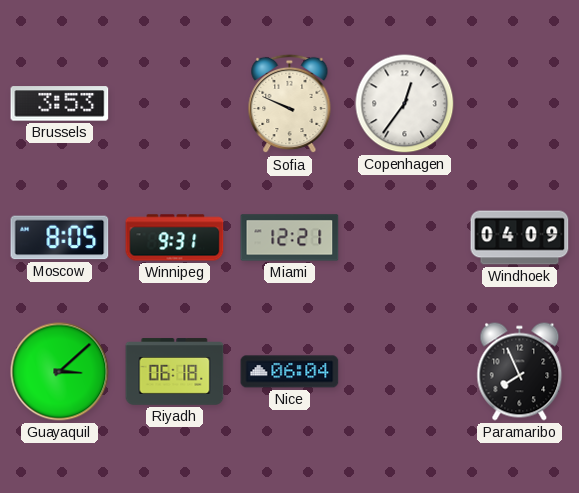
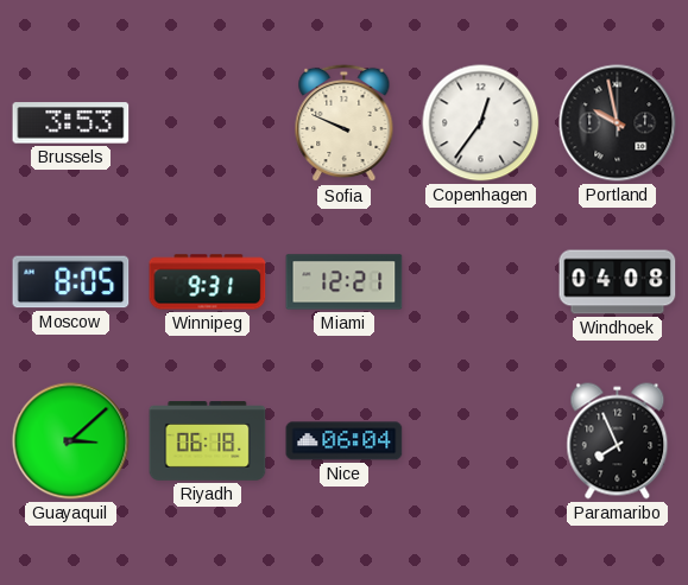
Portland: none -> 9:58 (618, 123)
Windhoek: 04:09 -> 04:08 (618, 282)
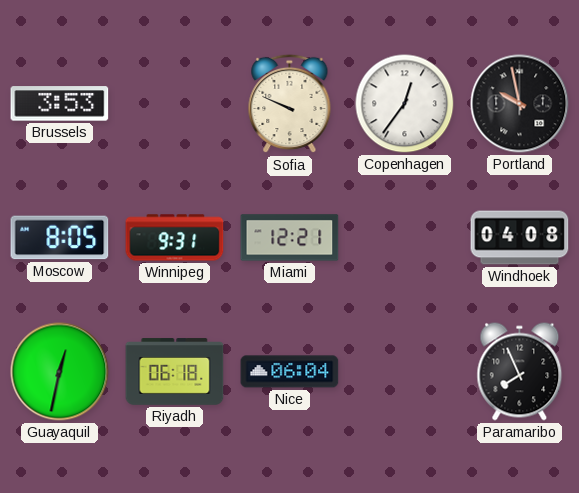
Guayaquil: 3:08 -> 12:32 (60, 372)
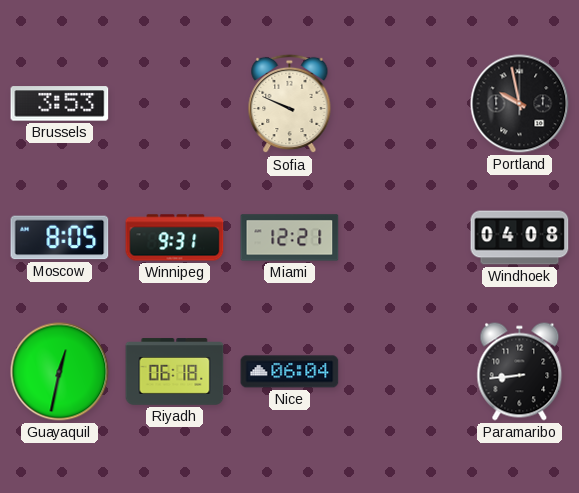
Copenhagen: 12:36 -> none (405, 104)
Paramaribo: 7:56 -> 8:44 (520, 372)
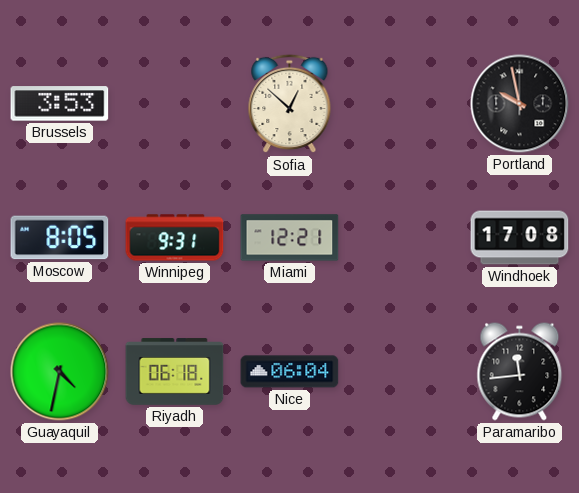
Sofia: 9:49 -> 12:52 (290, 104)
Windhoek: 04:08 -> 17:08 (520, 238)
Guayaquil: 12:32 -> 4:32 (60, 372)
Paramaribo: 8:44 -> 11:44 (520, 372)
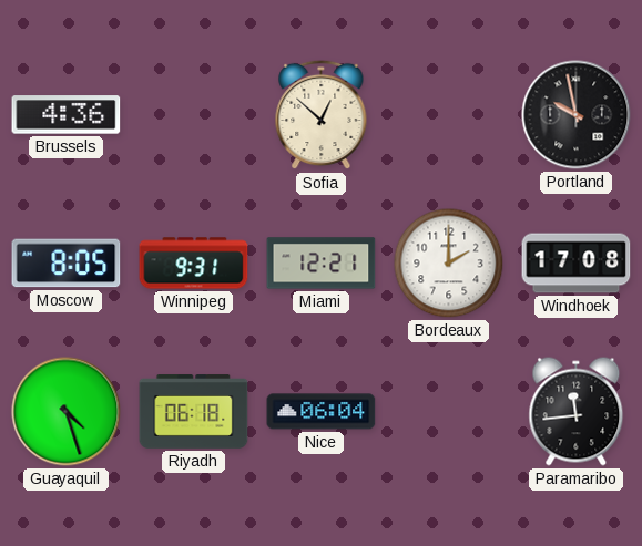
Brussels: 3:53 -> 4:36 (67, 115)
Bordeaux: none -> 2:00 (449, 264)
Guayaquil: 4:32 -> 4:27 (67, 412)
